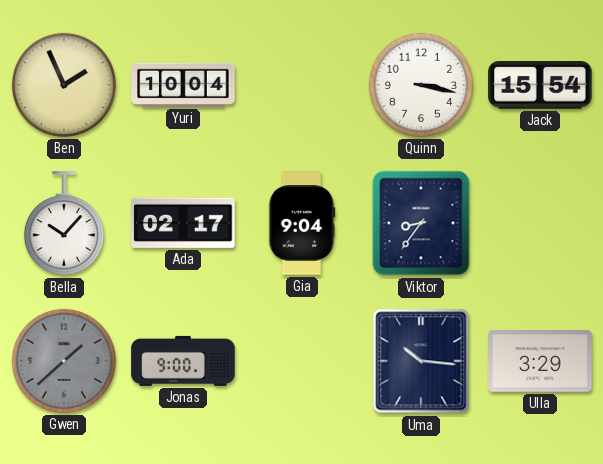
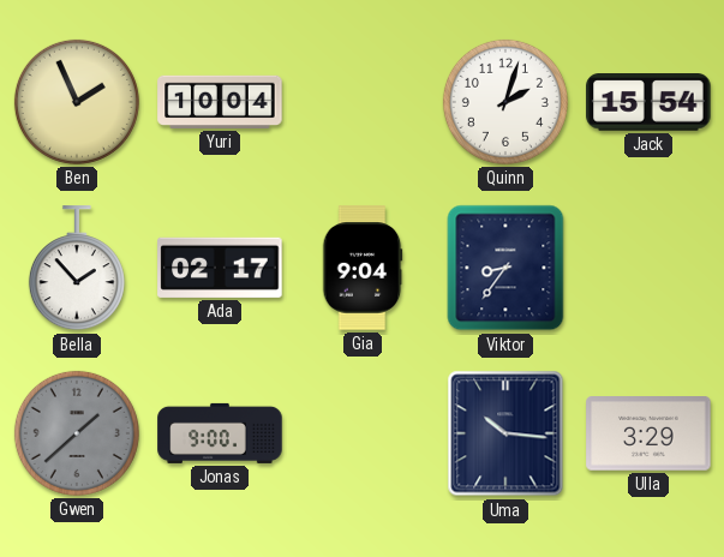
Quinn: 3:17 -> 2:03 (505, 102)
Bella: 10:07 -> 1:53 (77, 269)
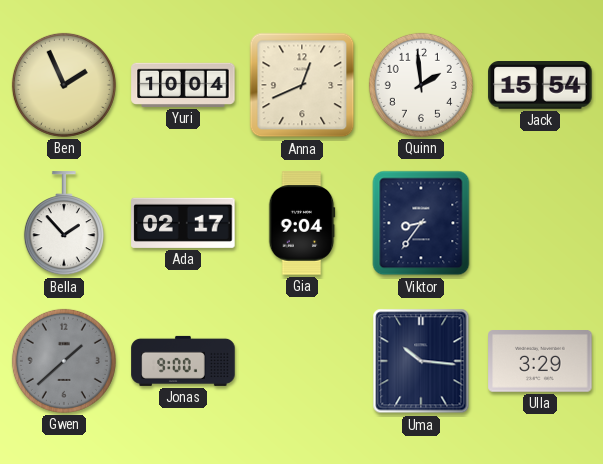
Anna: none -> 12:41 (302, 85)
Quinn: 2:03 -> 1:59 (421, 85)
